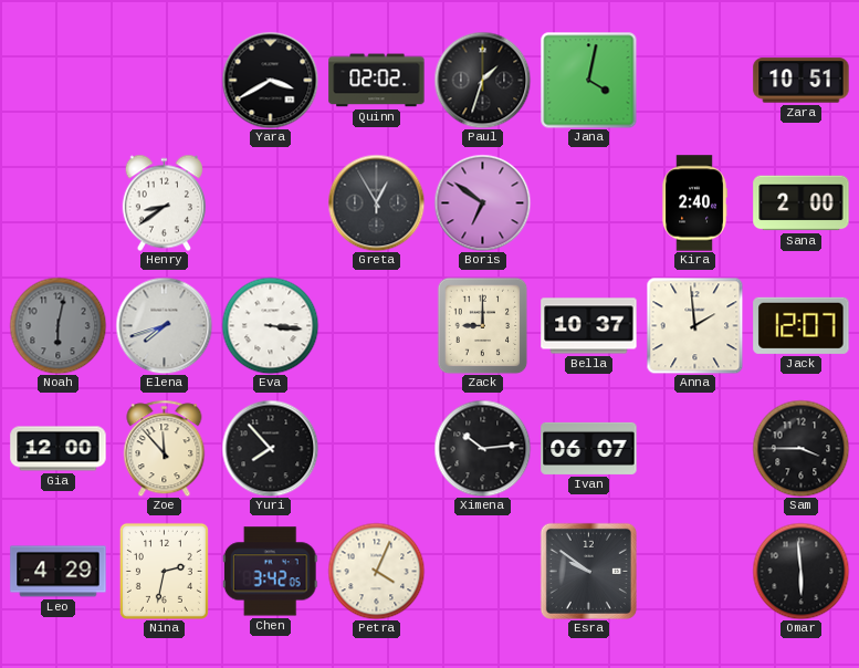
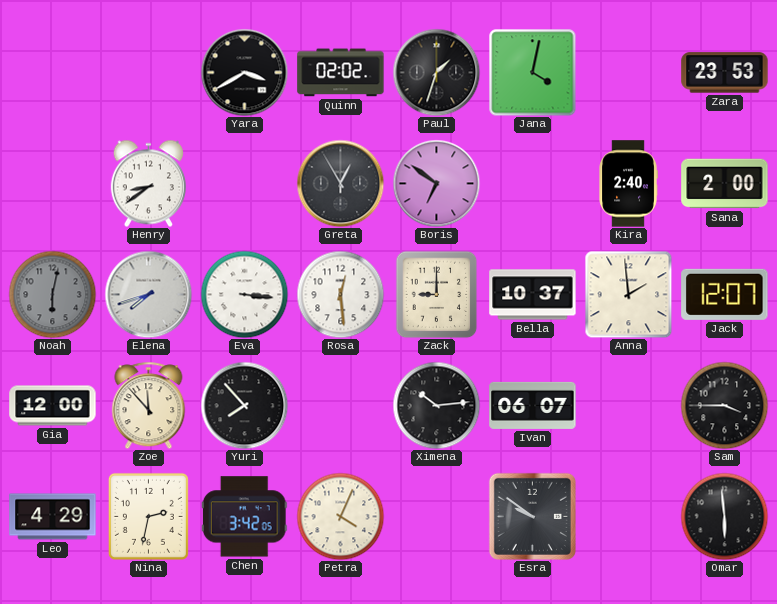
Zara: 10:51 -> 23:53 (725, 73)
Rosa: none -> 12:29 (340, 294)
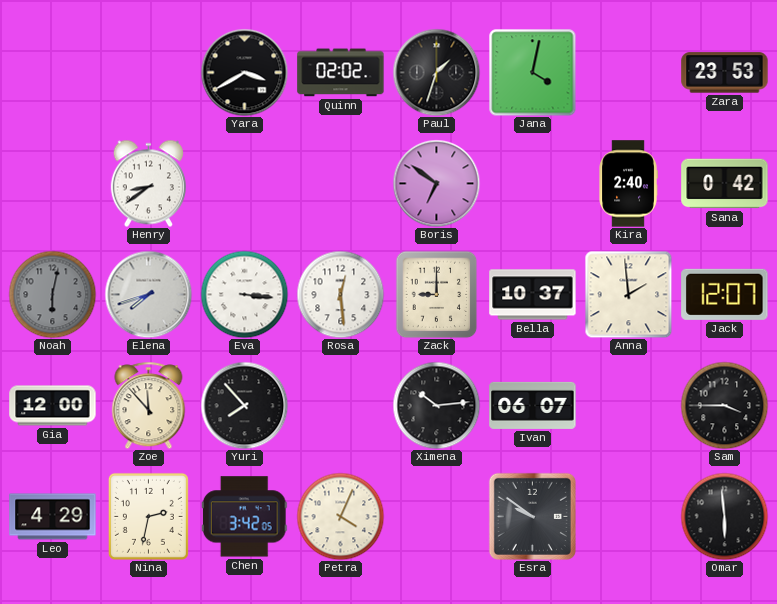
Greta: 12:55 -> none (340, 183)
Sana: 2:00 -> 0:42 (725, 184)
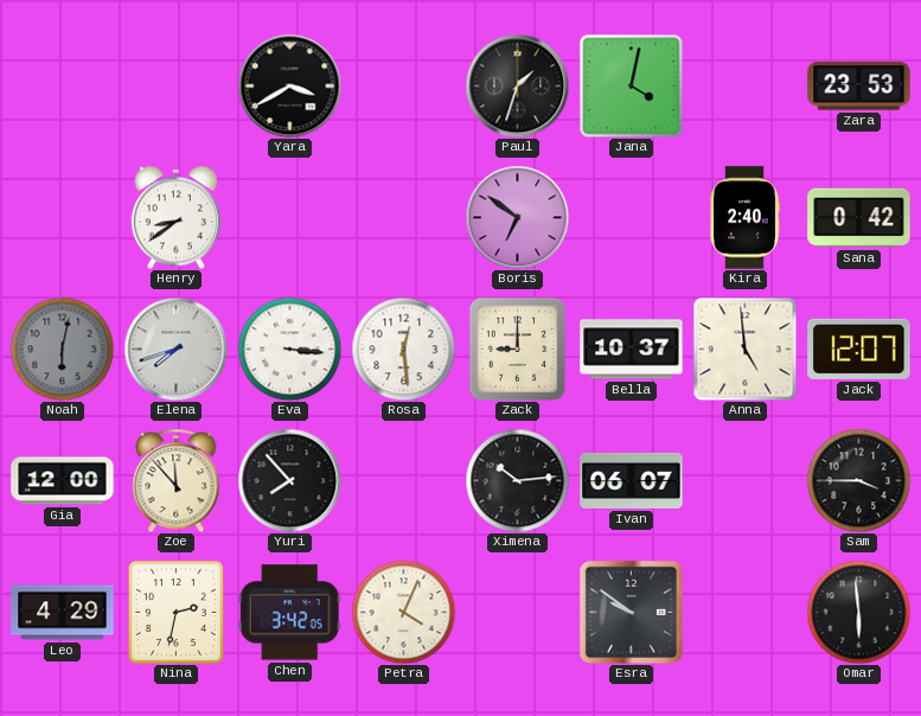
Quinn: 02:02 -> none (341, 73)
Anna: 1:59 -> 4:59 (744, 349)
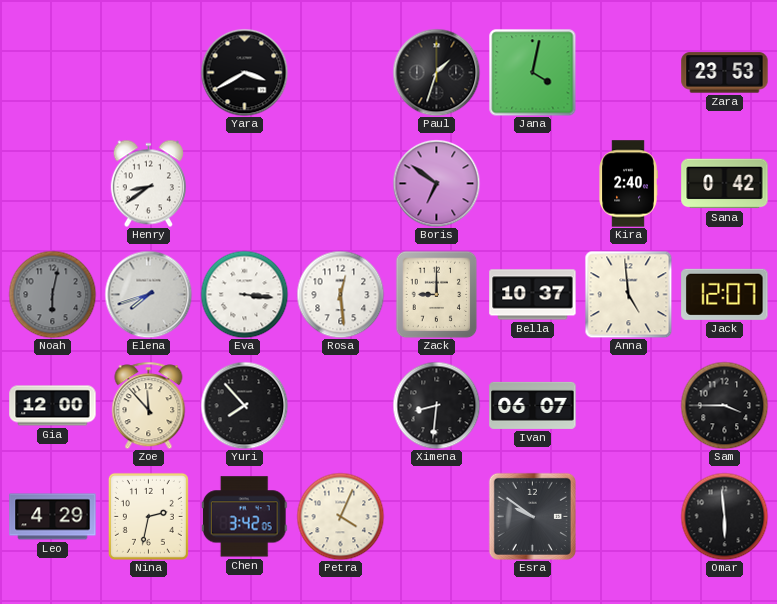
Ximena: 10:14 -> 8:31 (436, 405)
